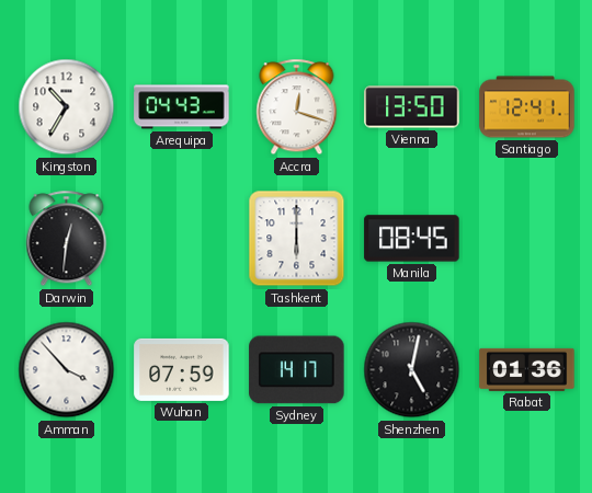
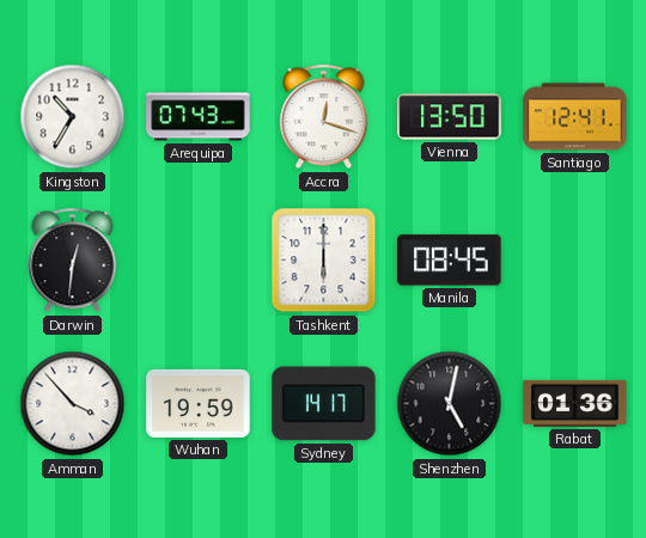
Arequipa: 04:43 -> 07:43 (199, 117)
Wuhan: 07:59 -> 19:59 (199, 403)
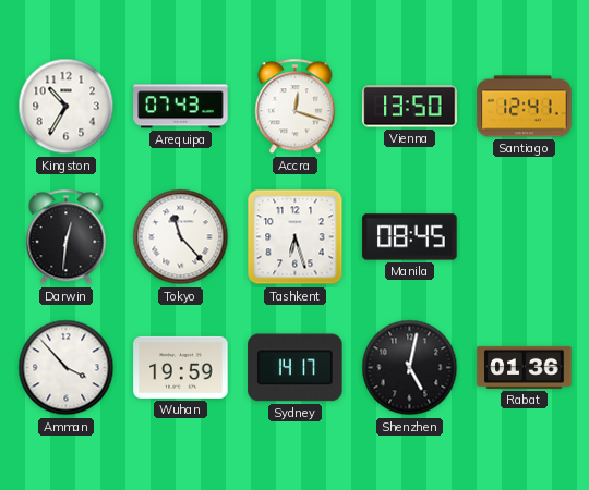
Tokyo: none -> 11:23 (181, 237)
Tashkent: 6:00 -> 6:27 (296, 237)
